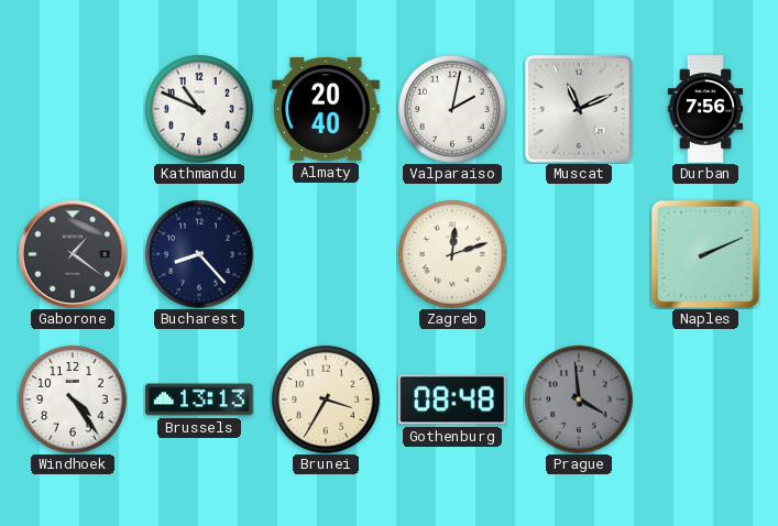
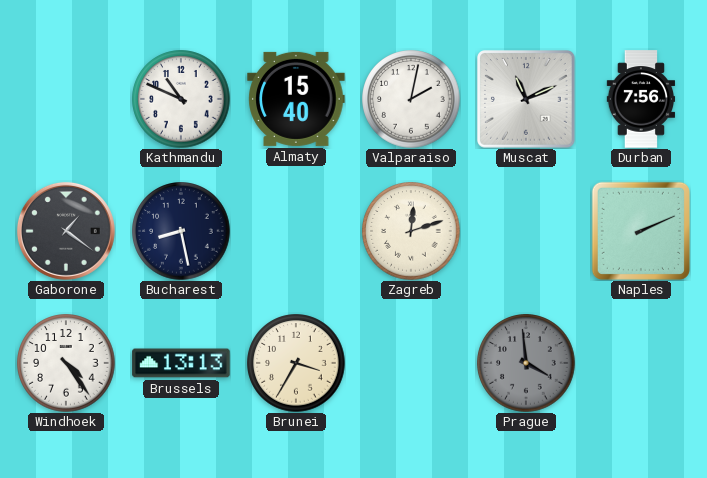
Almaty: 20:40 -> 15:40 (296, 99)
Bucharest: 8:23 -> 8:28 (181, 231)
Gothenburg: 08:48 -> none (452, 399)
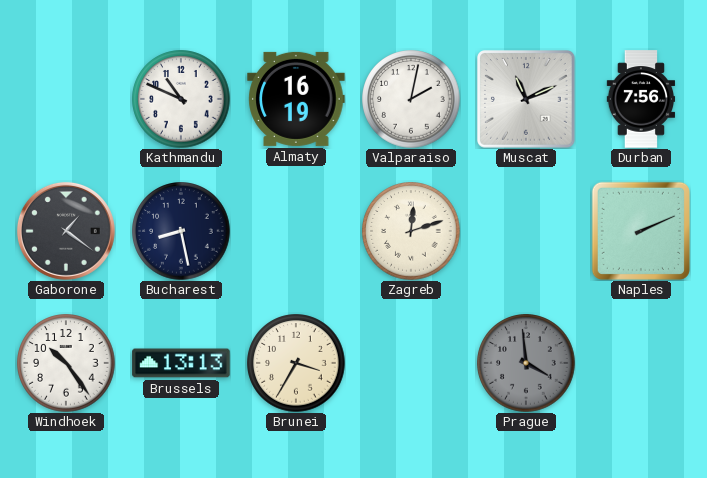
Almaty: 15:40 -> 16:19 (296, 99)
Windhoek: 4:24 -> 10:24 (66, 363)
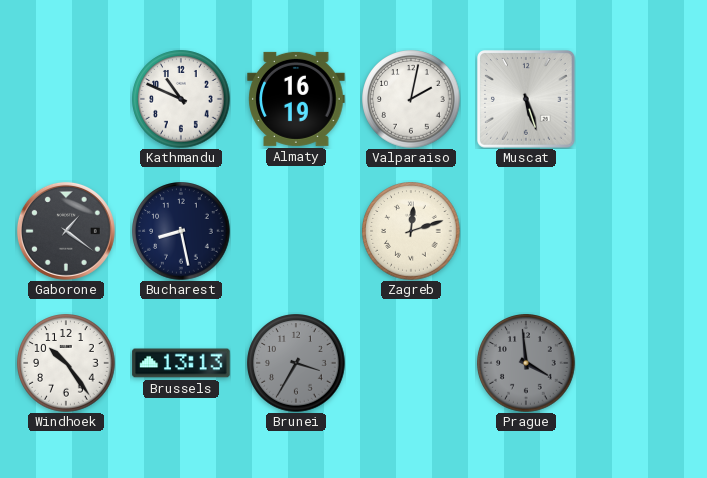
Muscat: 11:11 -> 5:27 (527, 100)
Durban: 7:56 -> none (641, 99)
Naples: 2:11 -> none (641, 231)
Brunei dial: cream -> grey (296, 363)
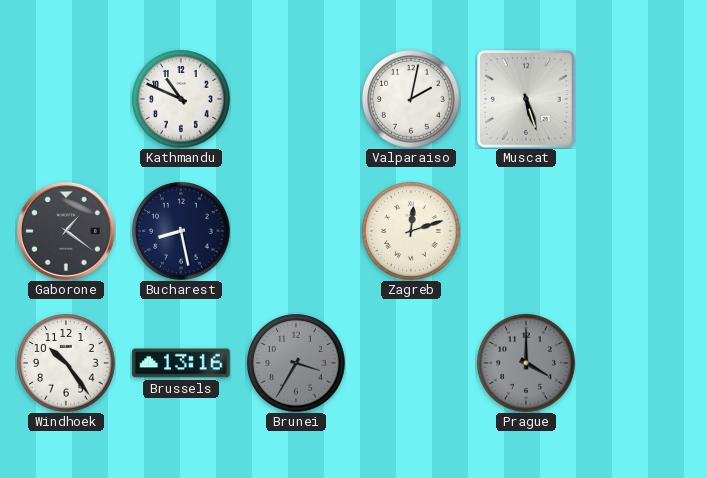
Almaty: 16:19 -> none (296, 99)
Brussels: 13:13 -> 13:16 (181, 363)
Prague: 3:59 -> 4:00 (526, 363)
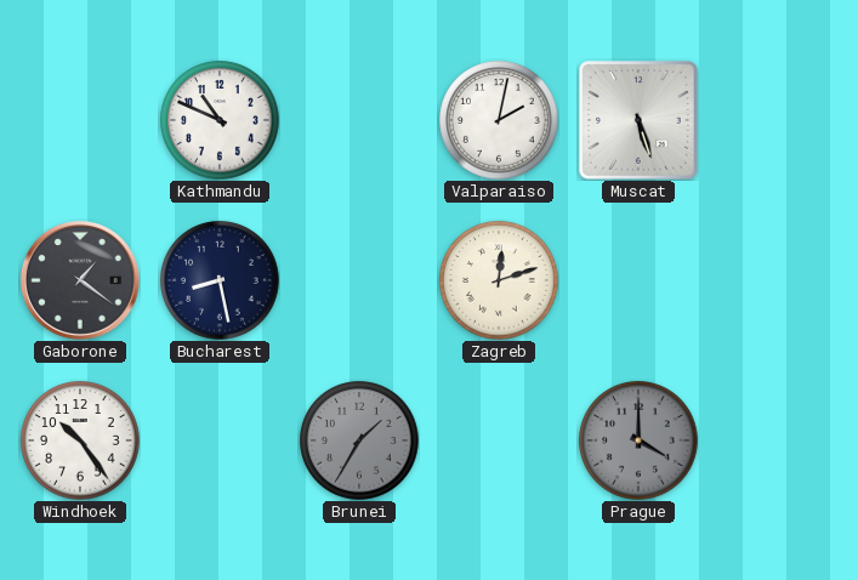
Brussels: 13:16 -> none (181, 363)
Brunei: 3:35 -> 1:35 (359, 440)
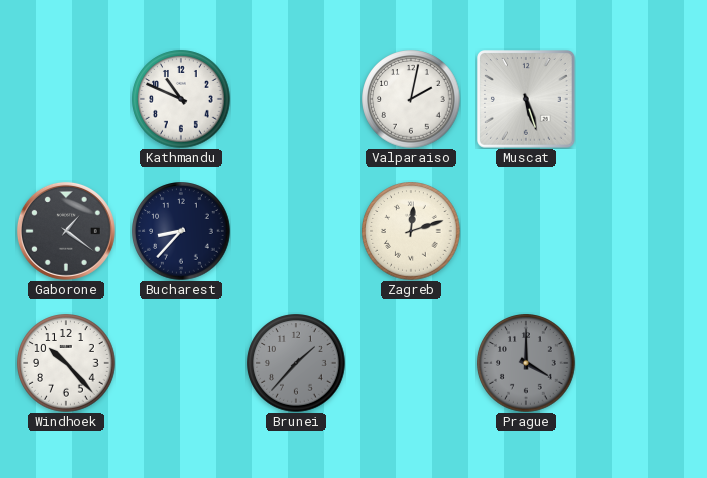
Bucharest: 8:28 -> 8:37 (181, 231)
Windhoek: 10:24 -> 10:23 (66, 363)
Brunei: 1:35 -> 1:37 (296, 363)
